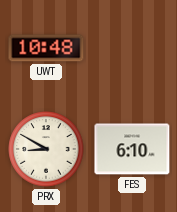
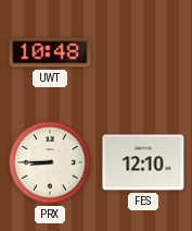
PRX: 8:50 -> 8:45 (50, 162)
FES: 6:10 -> 12:10 (143, 162)
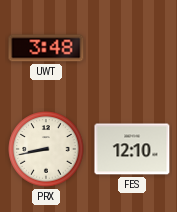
UWT: 10:48 -> 3:48 (46, 48)
PRX: 8:45 -> 8:43 (46, 149)
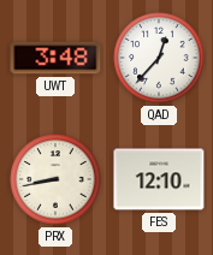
QAD: none -> 12:37 (159, 58)
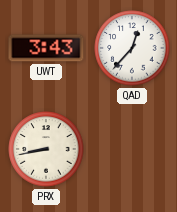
UWT: 3:48 -> 3:43 (46, 48)
FES: 12:10 -> none (159, 179)
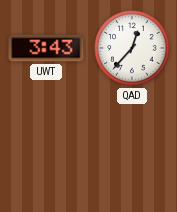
PRX: 8:43 -> none (46, 149)
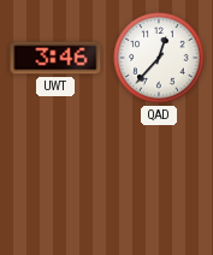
UWT: 3:43 -> 3:46 (55, 58)
